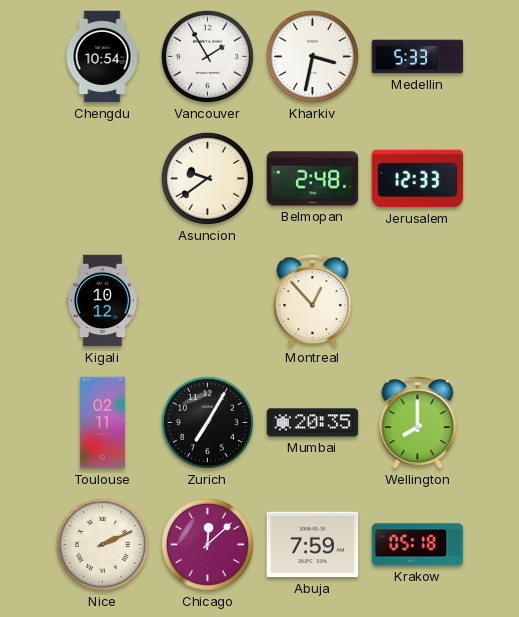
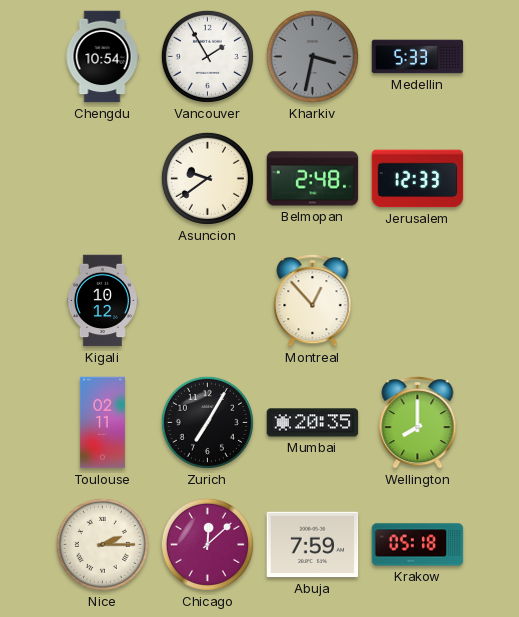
Kharkiv dial: white -> grey (312, 56)
Nice: 2:11 -> 2:15 (102, 544)
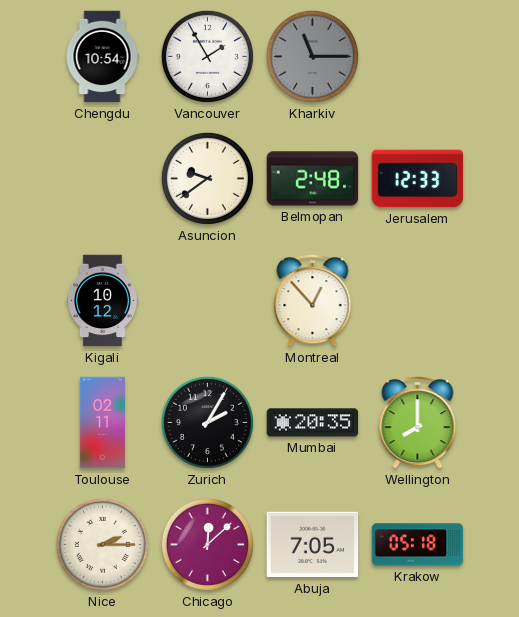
Kharkiv: 3:32 -> 11:15 (312, 56)
Medellin: 5:33 -> none (418, 57)
Zurich: 7:05 -> 2:05 (207, 422)
Abuja: 7:59 -> 7:05 (313, 545)
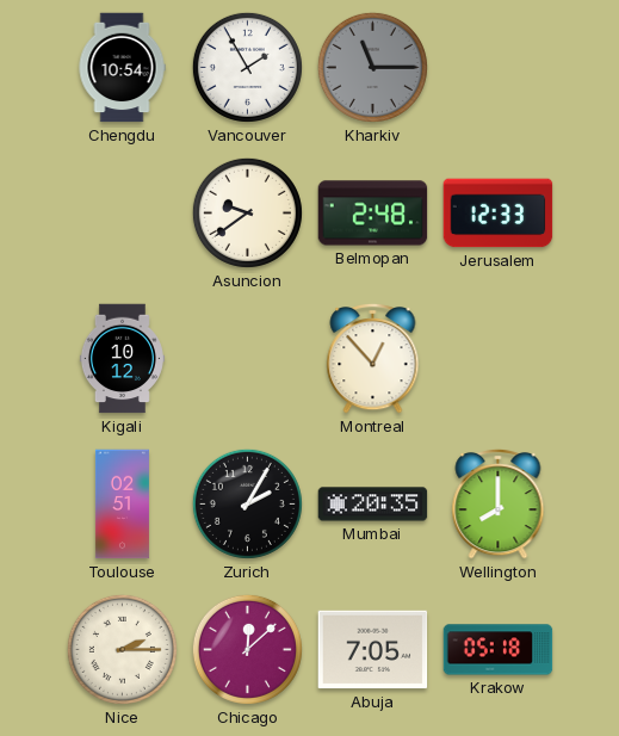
Toulouse: 02:11 -> 02:51 (122, 505)
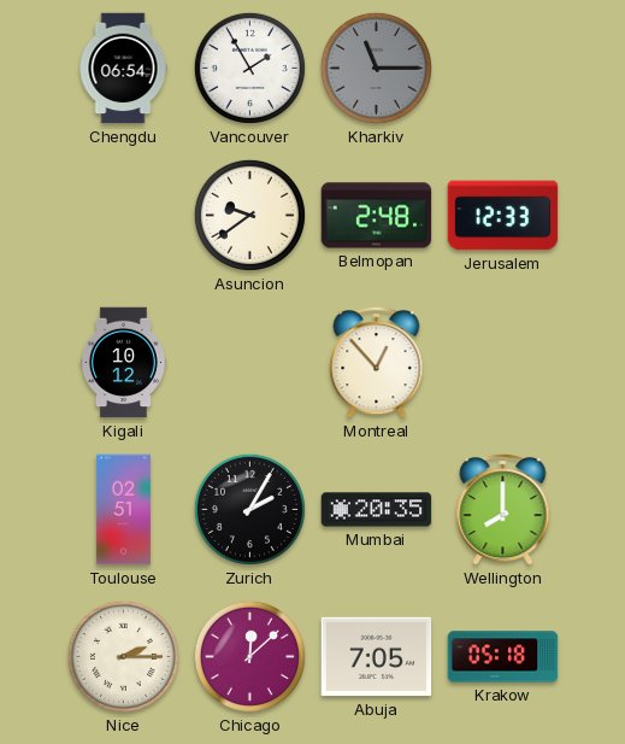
Chengdu: 10:54 -> 06:54 (123, 69)
